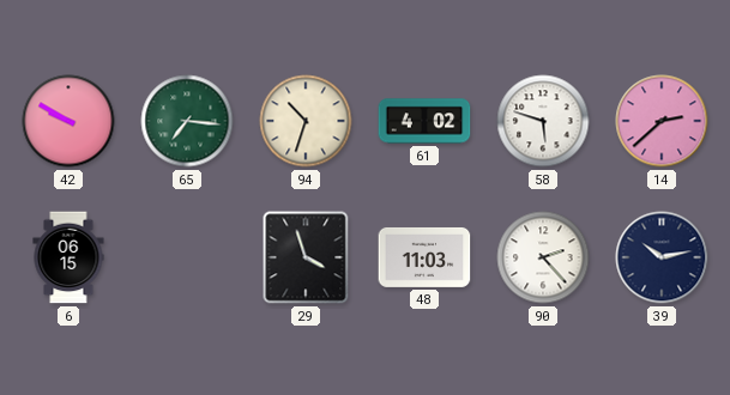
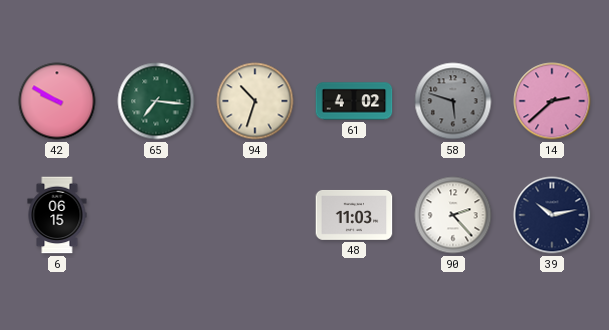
58 dial: white -> grey (453, 101)
29: 3:57 -> none (306, 257)
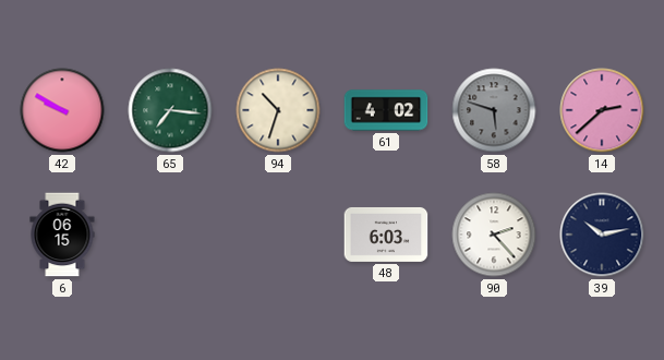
48: 11:03 -> 6:03 (386, 235)
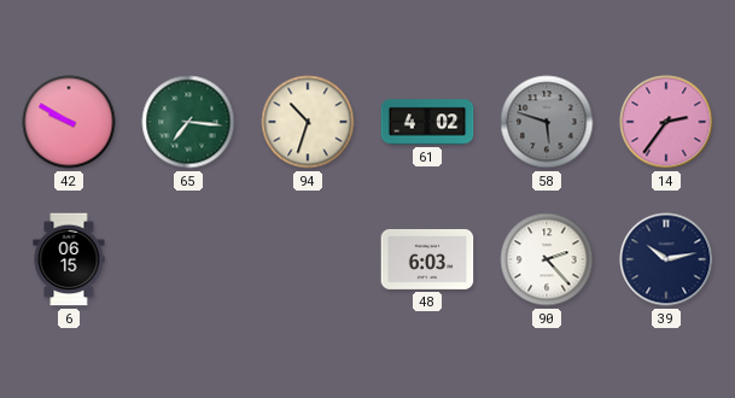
14: 2:38 -> 2:36 (666, 122)
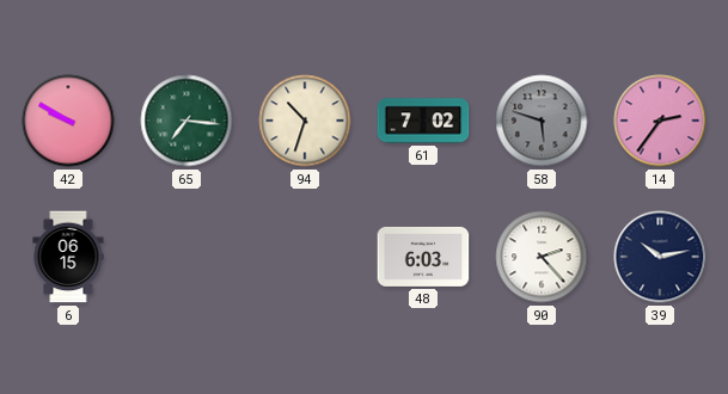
61: 4:02 -> 7:02 (423, 121)
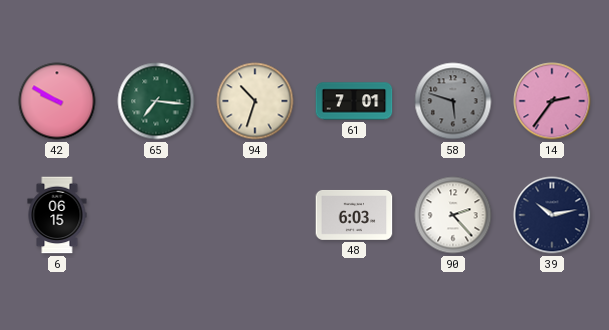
61: 7:02 -> 7:01 (354, 101)
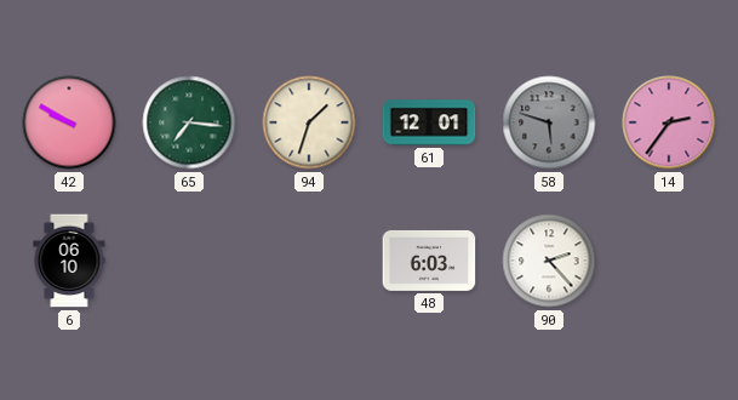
94: 10:33 -> 1:33 (309, 122)
61: 7:01 -> 12:01 (429, 122)
6: 06:15 -> 06:10 (69, 261)
39: 10:13 -> none (552, 215)
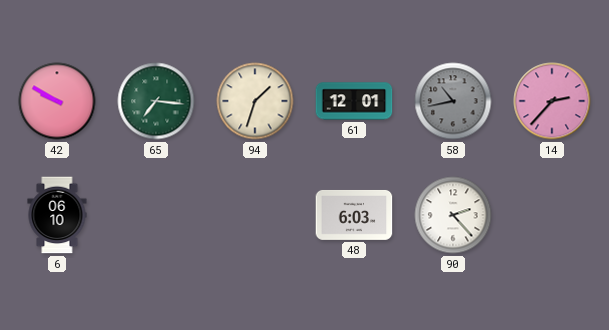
58: 5:48 -> 10:43 (453, 101)
14: 2:36 -> 2:37 (552, 101)
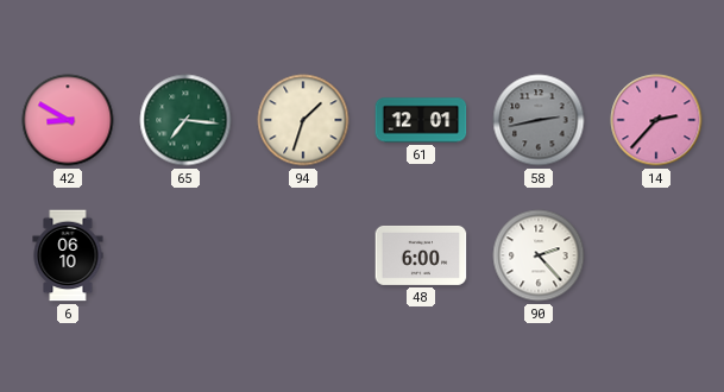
42: 9:50 -> 8:50 (68, 120)
58: 10:43 -> 2:43 (539, 120)
48: 6:03 -> 6:00 (421, 255)
